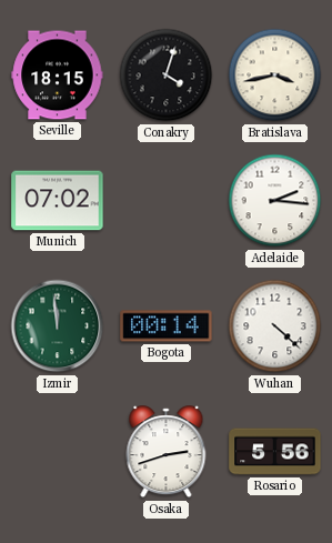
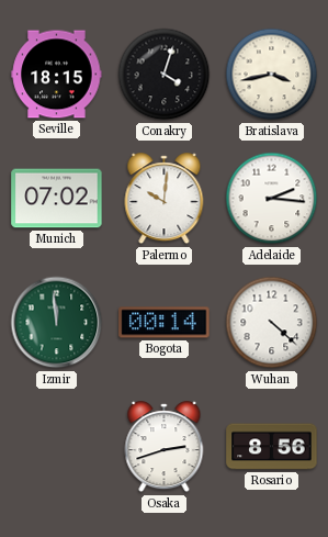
Palermo: none -> 10:01 (165, 199)
Rosario: 5:56 -> 8:56 (272, 447)
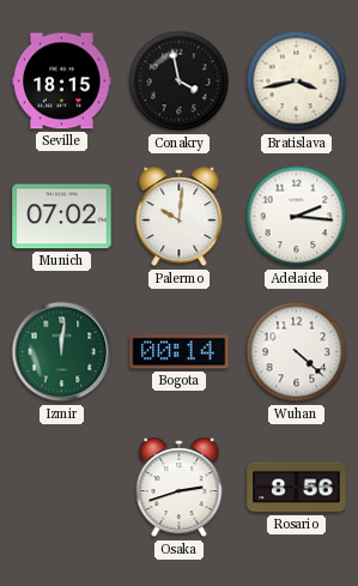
Conakry: 4:03 -> 3:58 (180, 81)
Izmir: 11:59 -> 12:01 (62, 352)
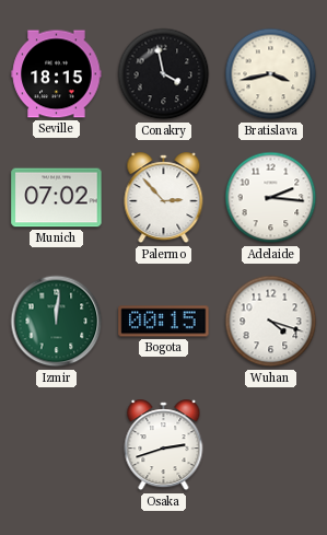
Palermo: 10:01 -> 2:53 (164, 198)
Bogota: 00:14 -> 00:15 (164, 322)
Wuhan: 4:22 -> 4:18 (271, 322)
Rosario: 8:56 -> none (297, 488)
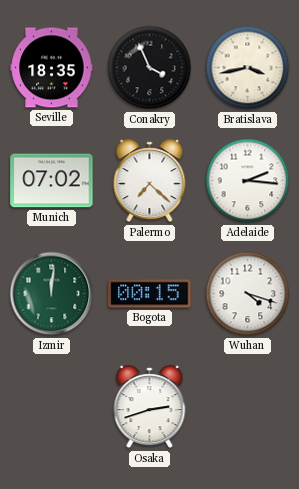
Seville: 18:15 -> 18:35 (52, 68)
Conakry: 3:58 -> 3:56 (150, 68)
Palermo: 2:53 -> 7:22 (150, 181)
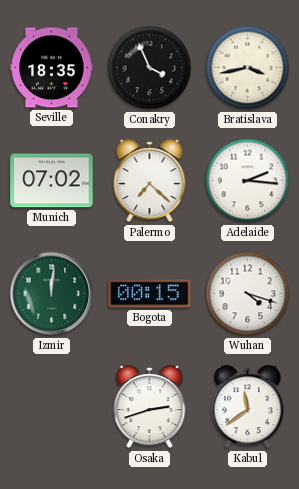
Kabul: none -> 11:39 (248, 407)
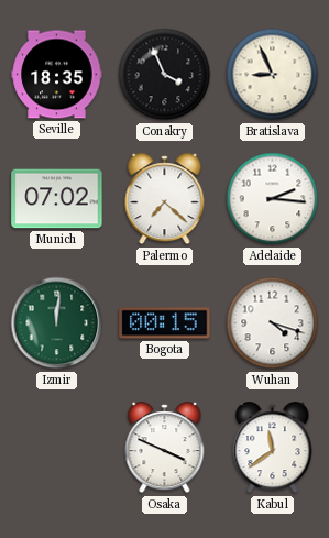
Bratislava: 3:43 -> 8:56 (273, 75)
Osaka: 2:42 -> 3:49 (165, 448)
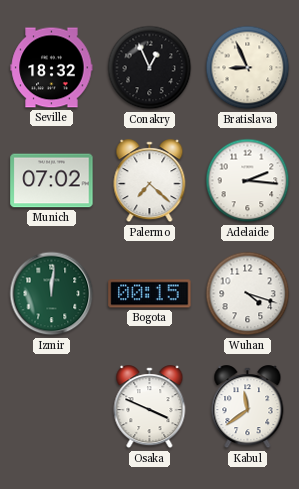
Seville: 18:35 -> 18:32 (52, 68)
Conakry: 3:56 -> 12:56 (150, 68)
